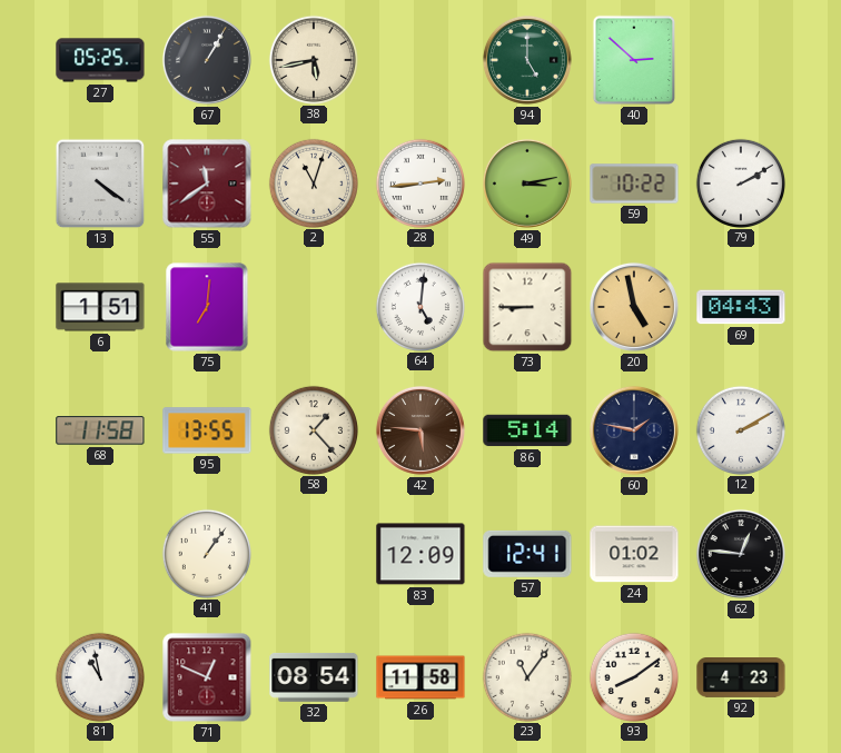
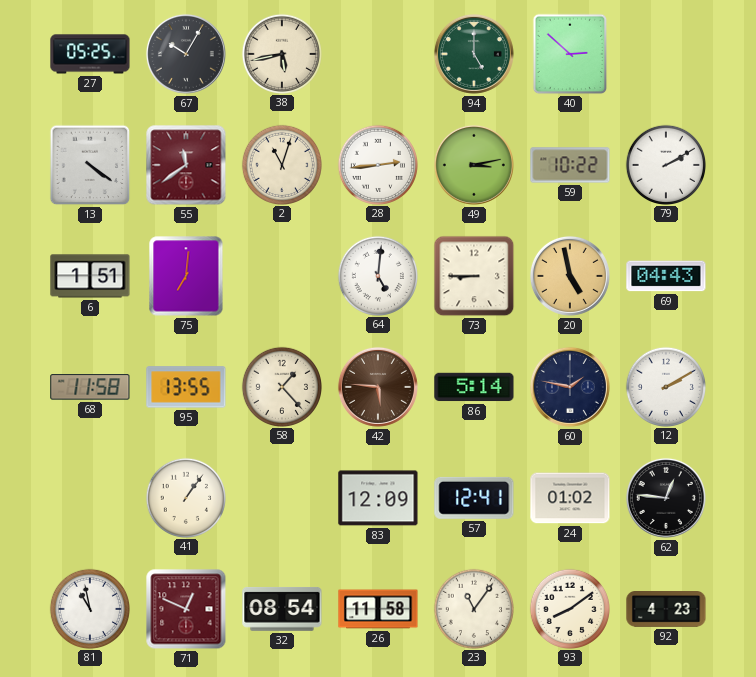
67: 1:05 -> 10:05 (186, 54)
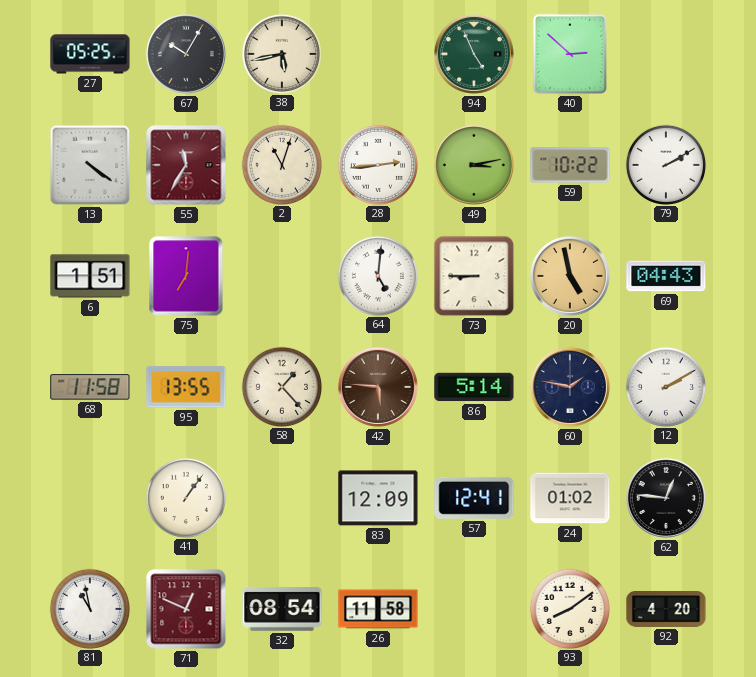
94: 5:00 -> 4:56 (474, 54)
55: 11:39 -> 11:35 (186, 165)
23: 11:06 -> none (473, 608)
92: 4:23 -> 4:20 (666, 610)
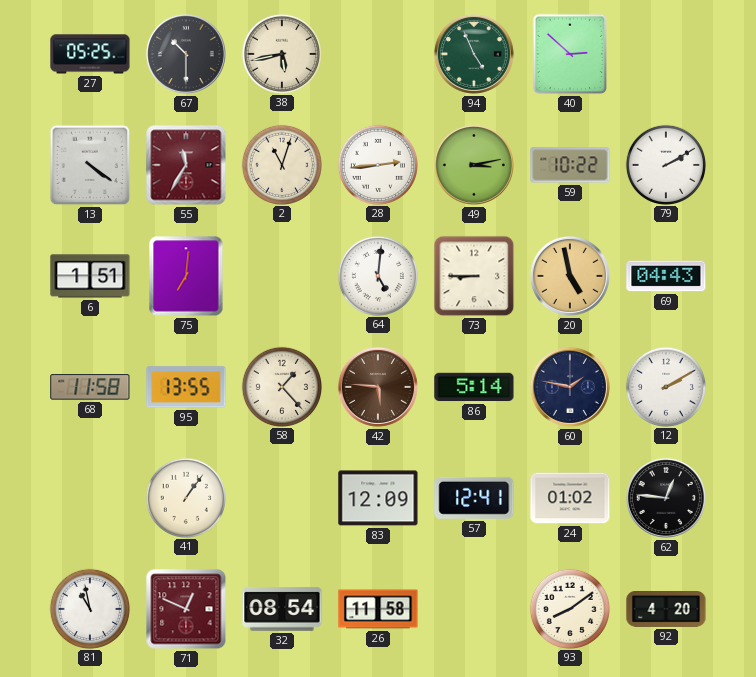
67: 10:05 -> 10:30 (186, 54)
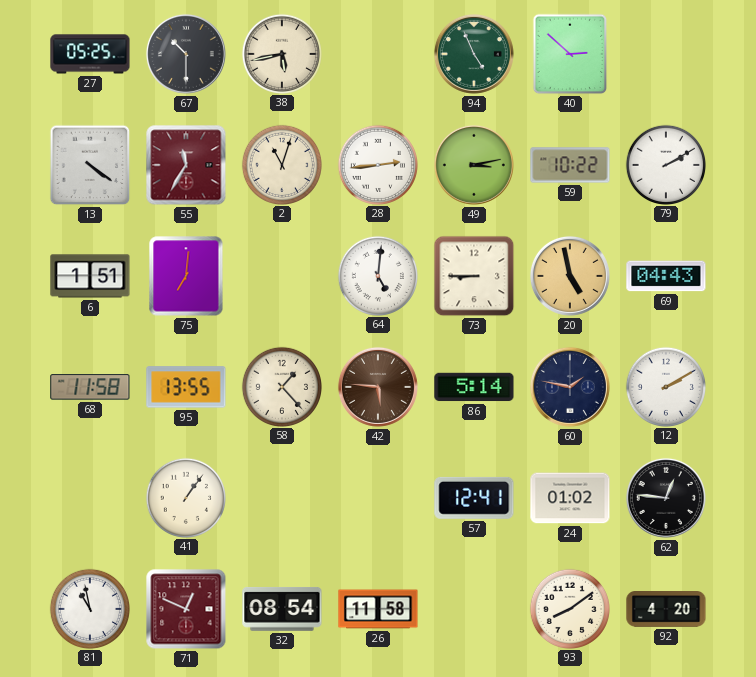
83: 12:09 -> none (378, 498)
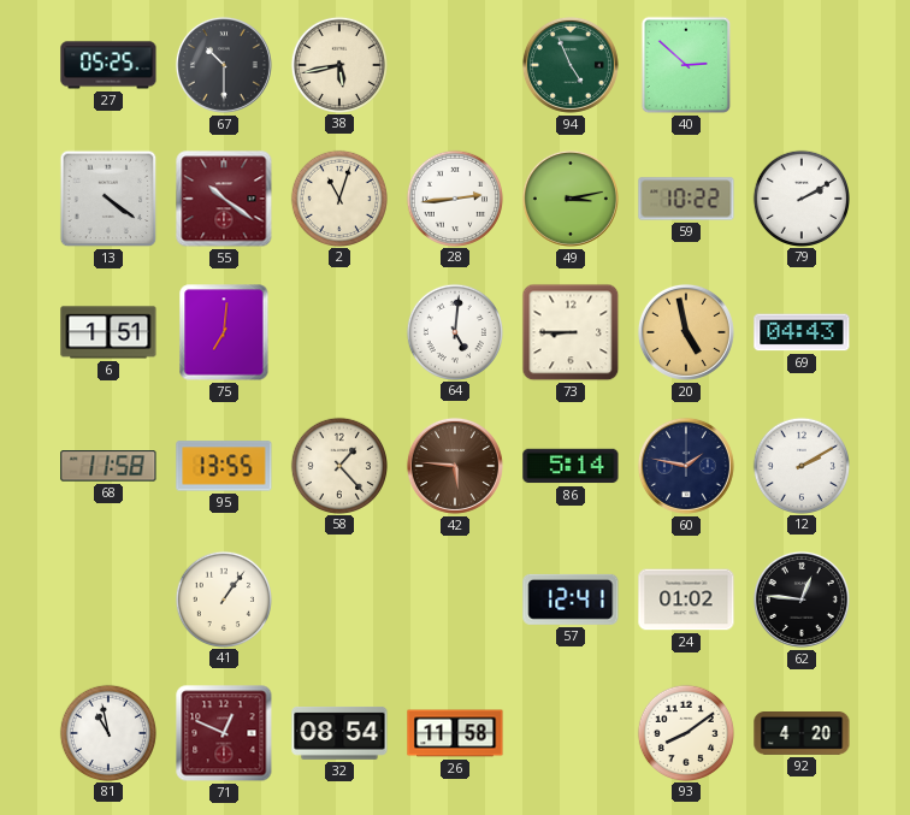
55: 11:35 -> 10:21 (224, 199)
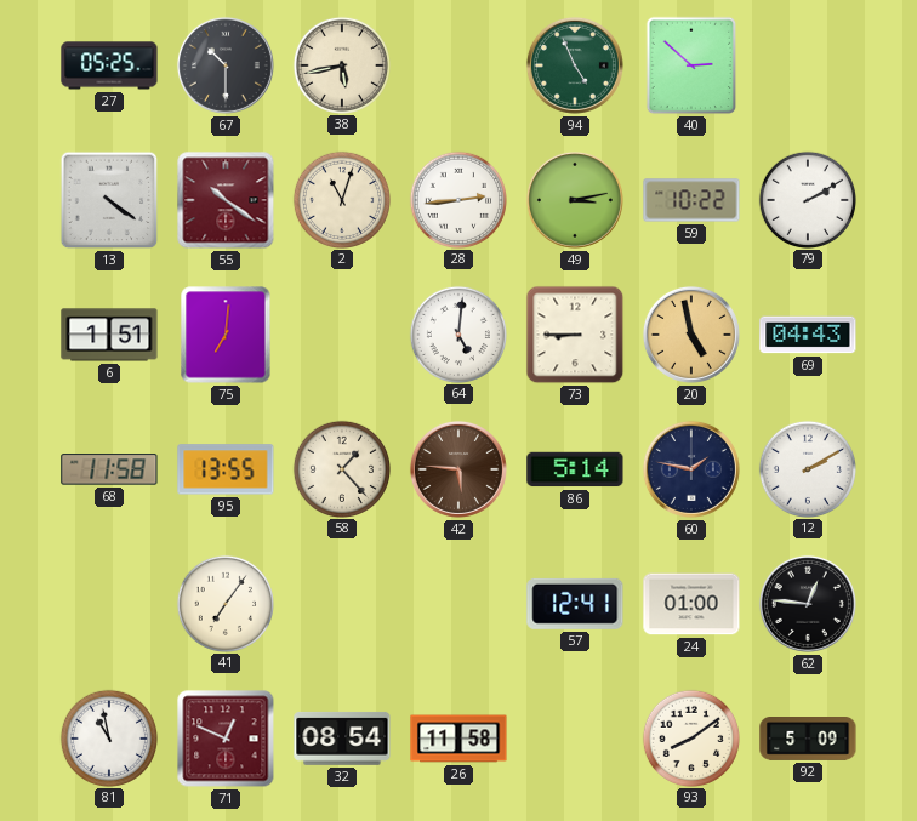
41: 1:06 -> 7:06 (224, 603)
24: 01:02 -> 01:00 (691, 604)
92: 4:20 -> 5:09 (808, 740)
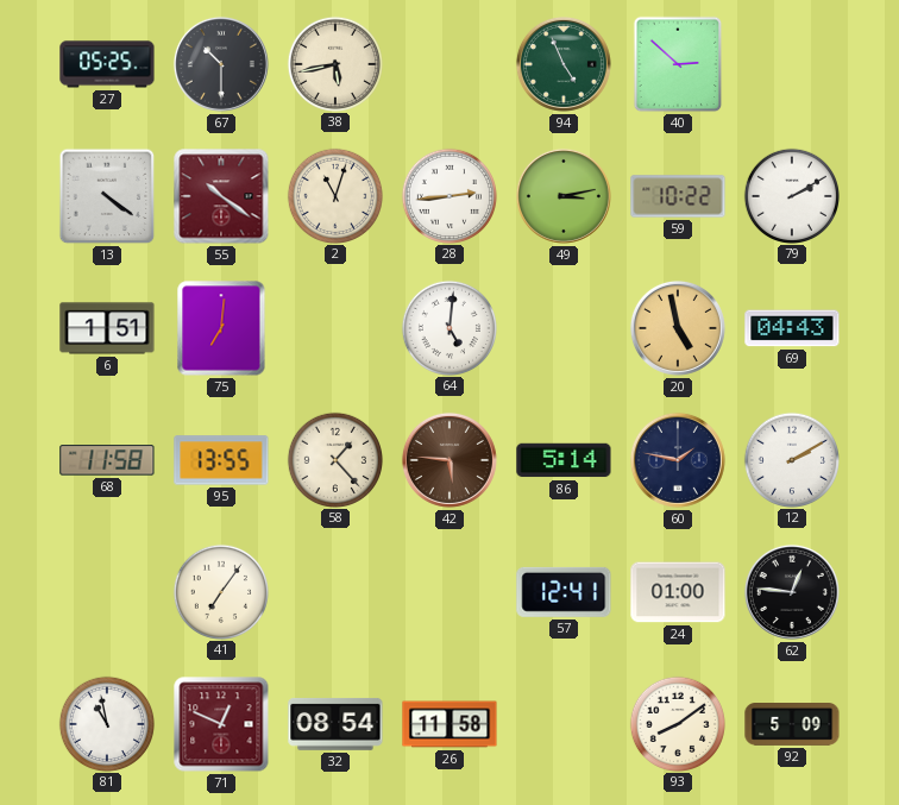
73: 8:45 -> none (575, 335)
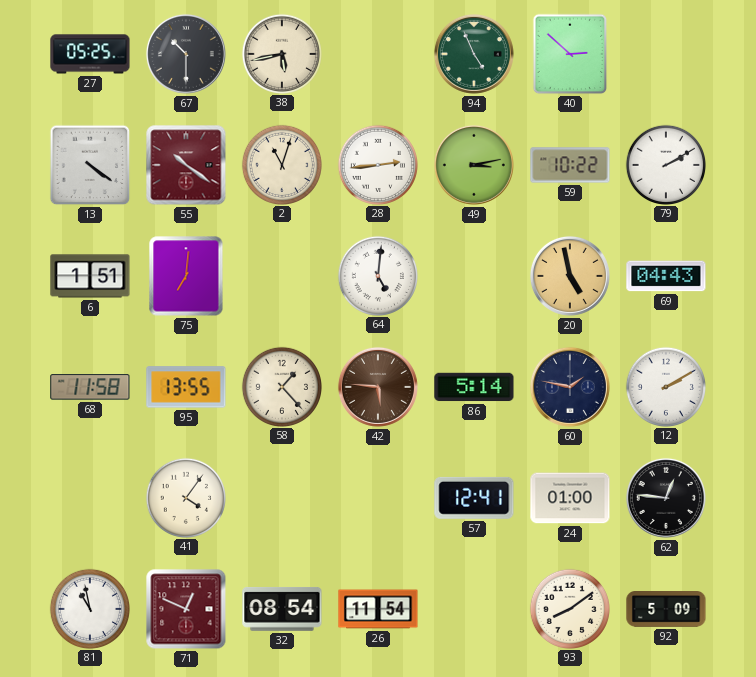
41: 7:06 -> 4:06 (185, 497)
26: 11:58 -> 11:54 (378, 609)
